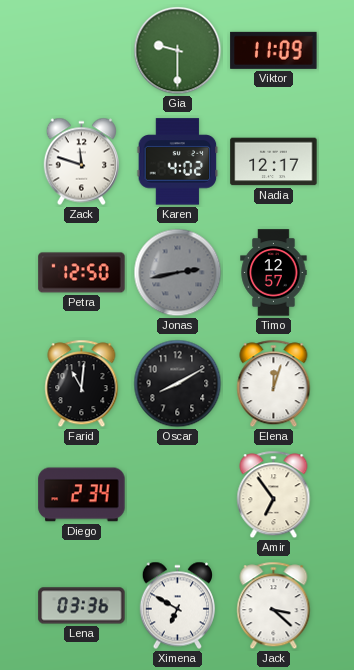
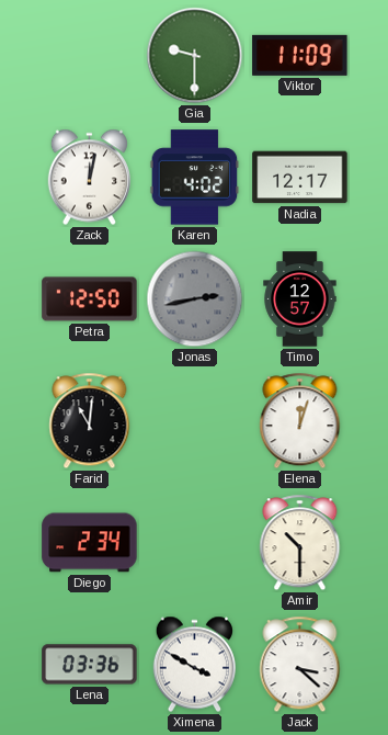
Zack: 11:48 -> 12:02 (89, 178)
Oscar: 8:10 -> none (178, 384)
Amir: 6:54 -> 10:30 (300, 543)
Ximena: 6:50 -> 3:50 (194, 665)
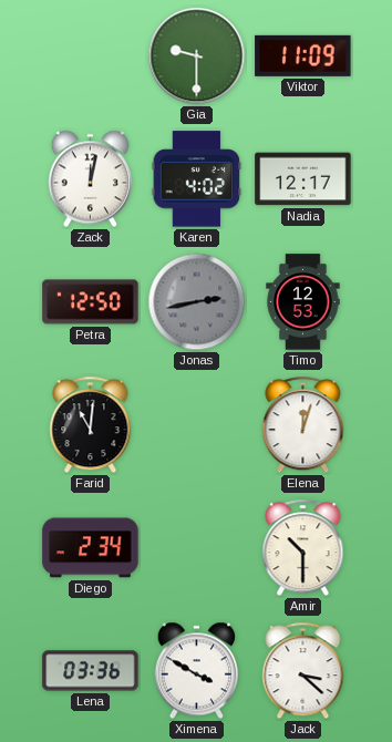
Timo: 12:57 -> 12:53 (303, 302)
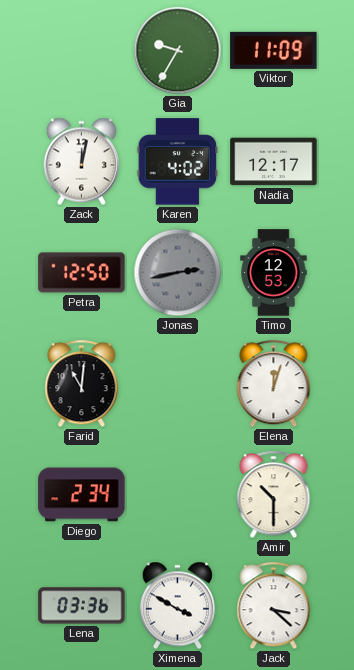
Gia: 9:30 -> 9:35 (178, 51)
